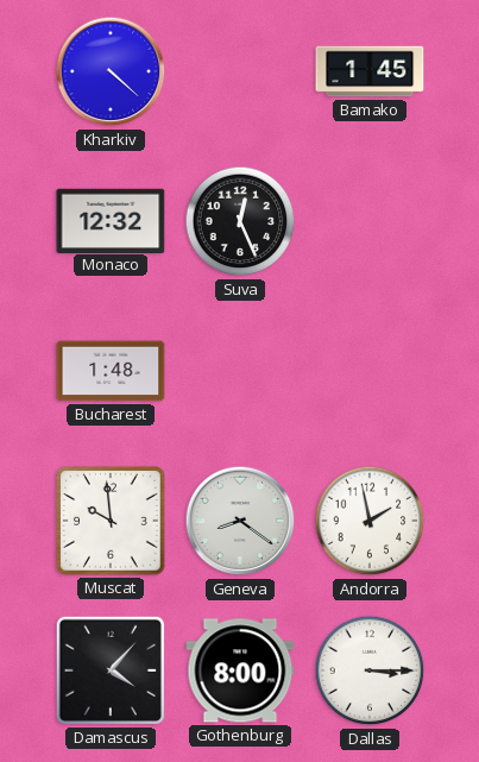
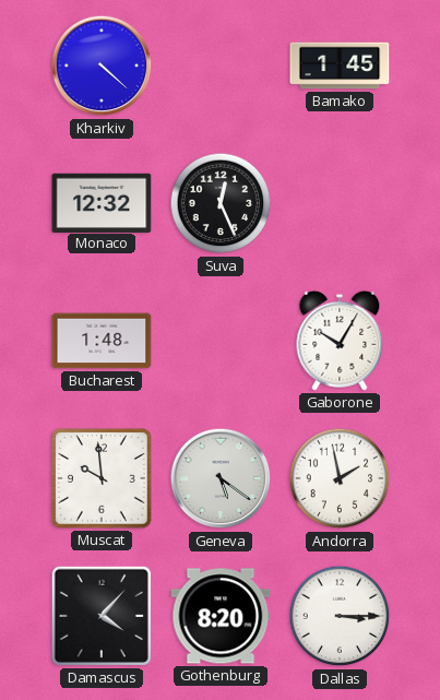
Gaborone: none -> 10:05 (340, 341)
Geneva: 8:21 -> 5:21 (221, 478)
Gothenburg: 8:00 -> 8:20 (221, 616)
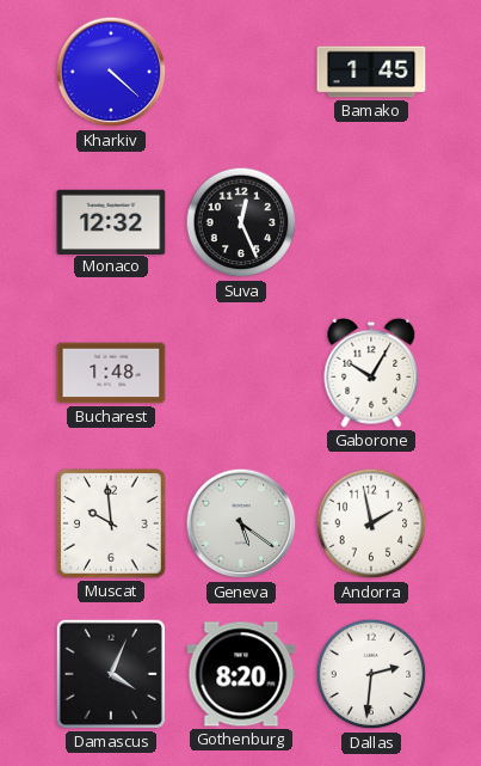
Damascus: 4:07 -> 4:04 (111, 674)
Dallas: 3:15 -> 2:31 (371, 674)
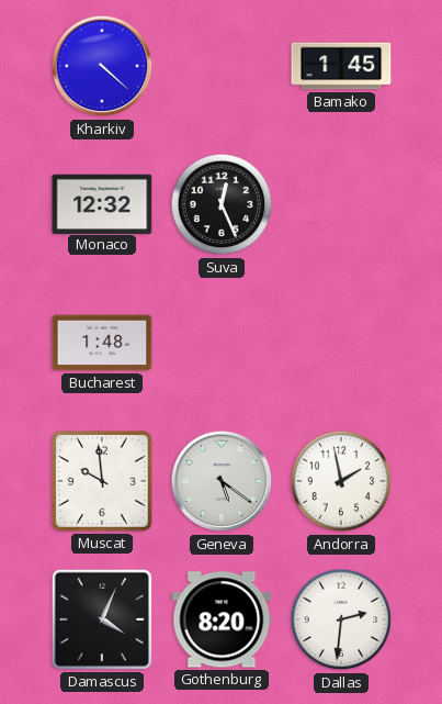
Gaborone: 10:05 -> none (371, 373)
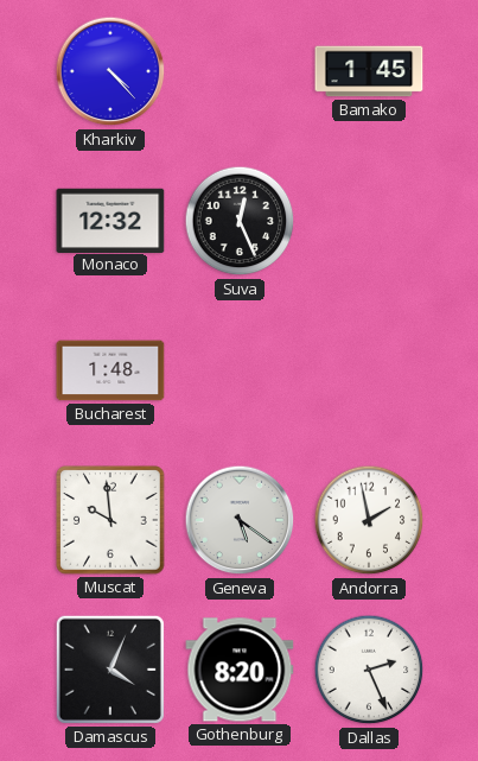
Kharkiv: 4:22 -> 4:23 (110, 71)
Dallas: 2:31 -> 2:26 (369, 670)
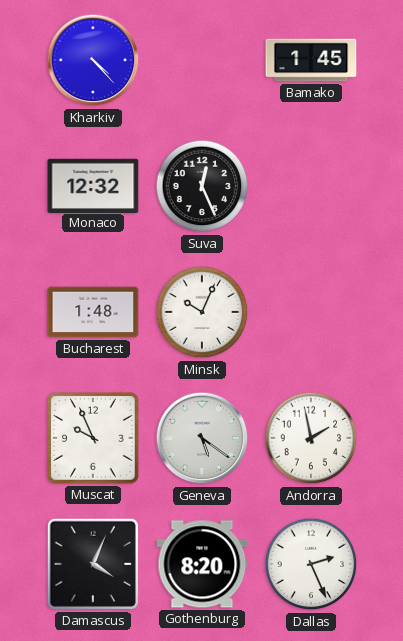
Minsk: none -> 10:04 (202, 312)
Muscat: 9:59 -> 9:56 (93, 438)
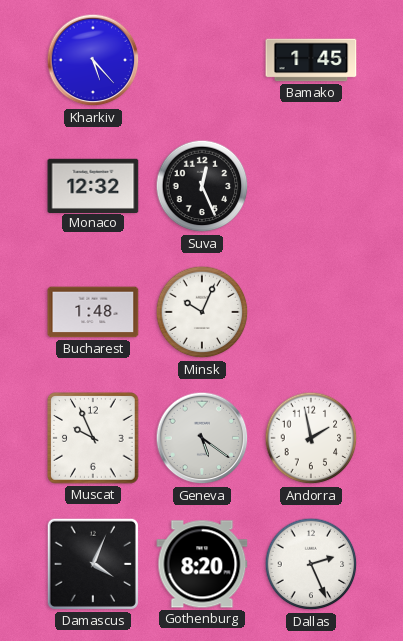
Kharkiv: 4:23 -> 5:23 (93, 60)
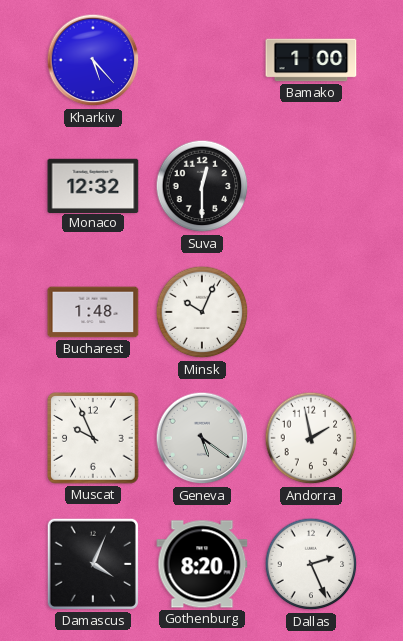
Bamako: 1:45 -> 1:00 (311, 60)
Suva: 12:26 -> 12:30 (202, 186)
